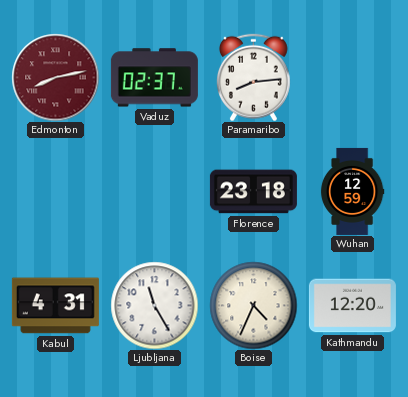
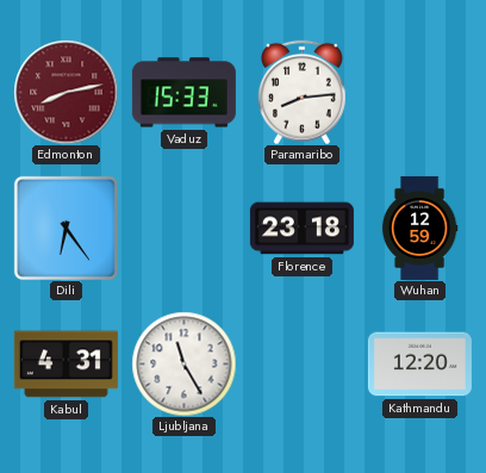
Vaduz: 02:37 -> 15:33 (183, 93)
Dili: none -> 6:24 (66, 228)
Boise: 4:34 -> none (253, 305)
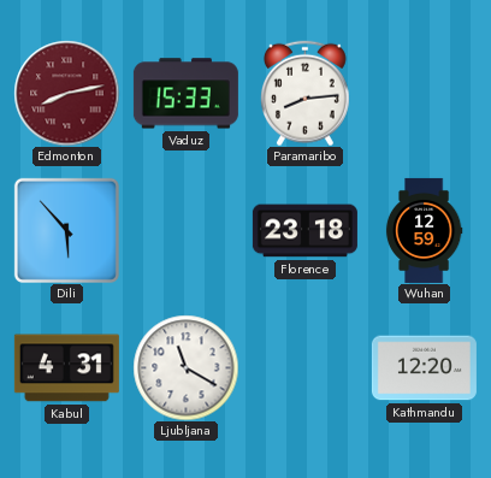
Dili: 6:24 -> 5:53 (66, 230)
Ljubljana: 11:25 -> 11:20 (185, 367)
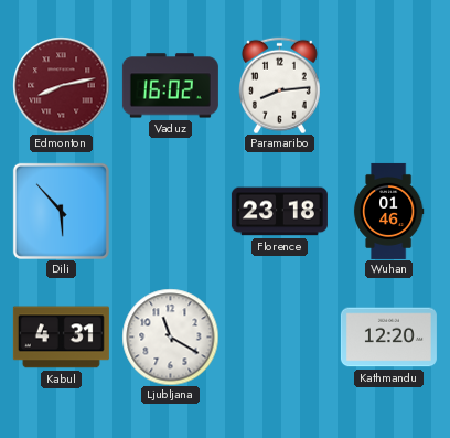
Vaduz: 15:33 -> 16:02 (170, 86)
Wuhan: 12:59 -> 01:46 (388, 211)
